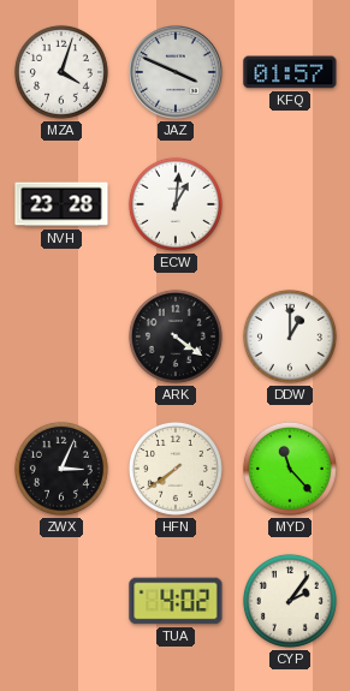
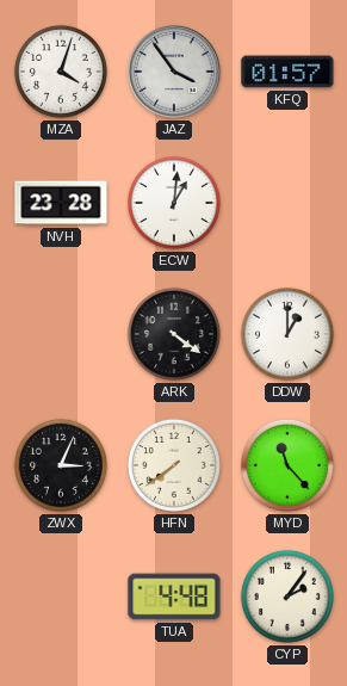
JAZ: 3:49 -> 3:54 (174, 72)
TUA: 4:02 -> 4:48 (174, 597)
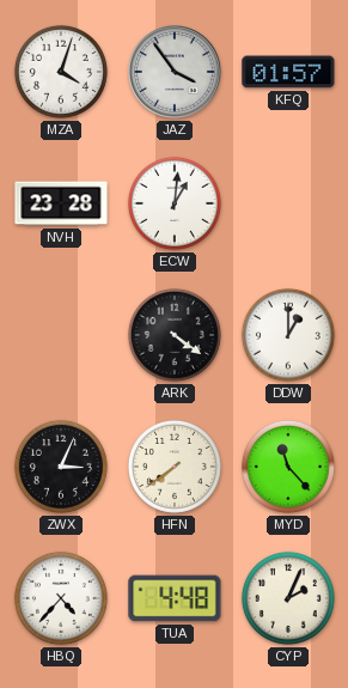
HBQ: none -> 4:37 (61, 598)
CYP: 2:06 -> 2:04 (288, 598)
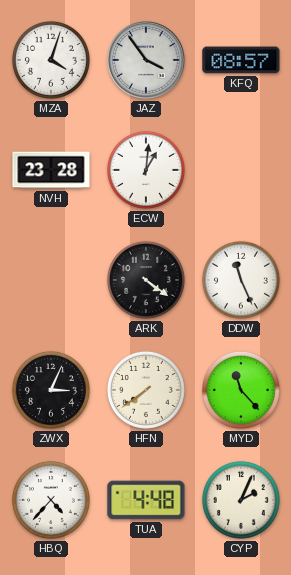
KFQ: 01:57 -> 08:57 (241, 60)
DDW: 1:00 -> 11:26 (241, 280)
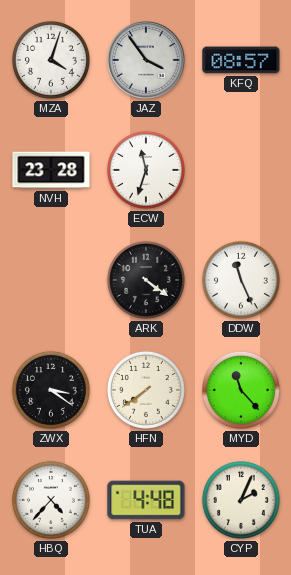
ECW: 1:01 -> 11:33 (146, 170)
ZWX: 3:04 -> 3:21 (51, 390)
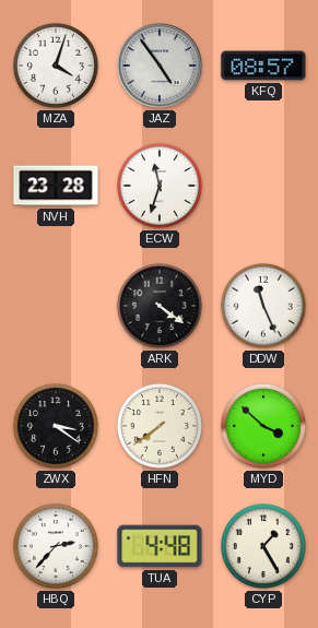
JAZ: 3:54 -> 4:54 (160, 66)
MYD: 11:23 -> 3:52 (263, 426)
HBQ: 4:37 -> 2:37 (56, 546)
CYP: 2:04 -> 1:25 (263, 546)
